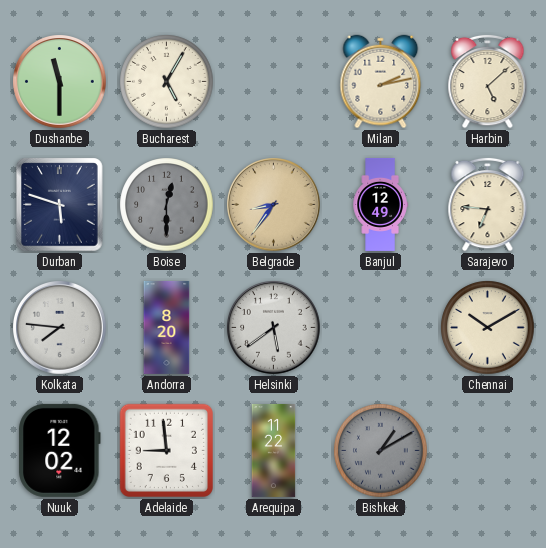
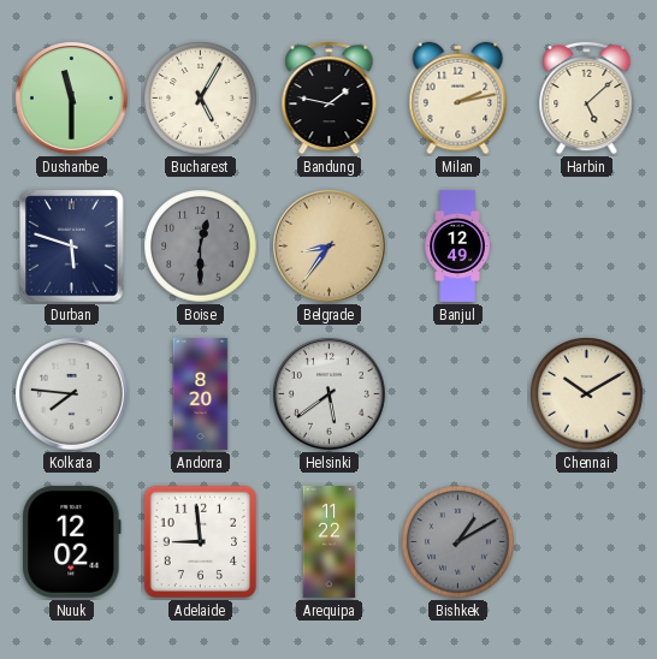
Bandung: none -> 1:47 (330, 97)
Sarajevo: 6:46 -> none (488, 204)
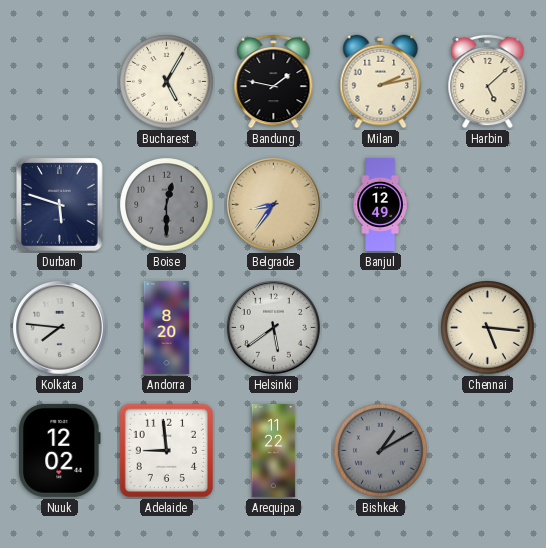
Dushanbe: 11:30 -> none (72, 99)
Chennai: 10:10 -> 5:16 (488, 328)
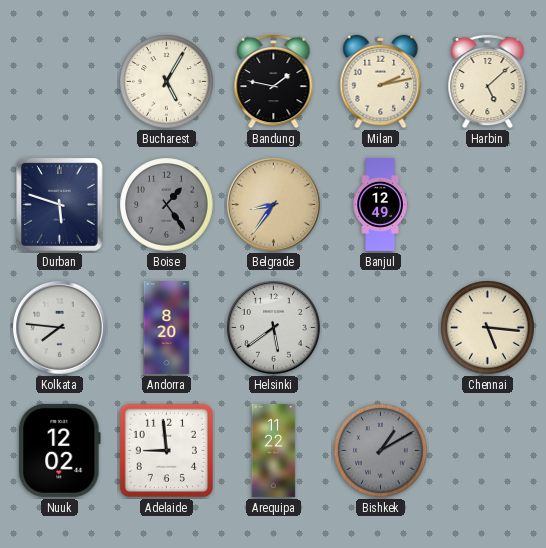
Boise: 12:30 -> 1:24 (167, 205)
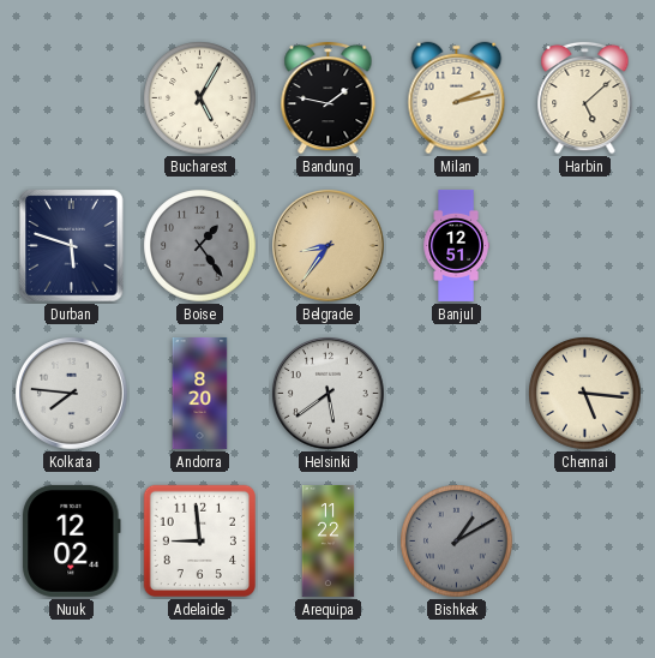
Banjul: 12:49 -> 12:51 (456, 245)
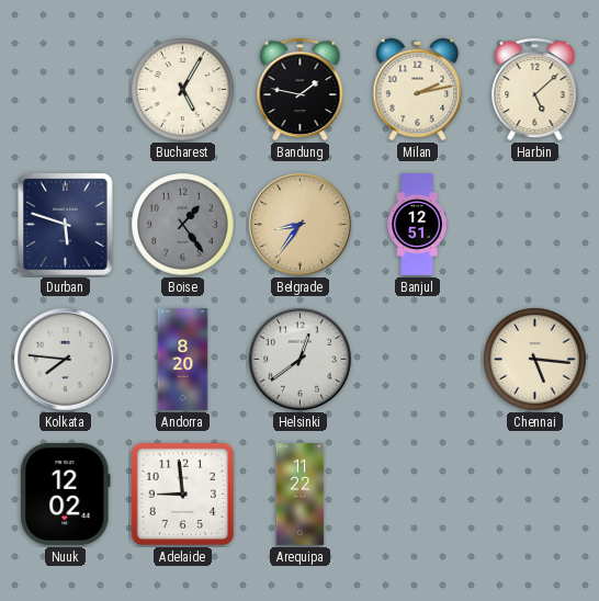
Helsinki: 5:39 -> 12:39 (301, 360)
Bishkek: 1:10 -> none (457, 542)
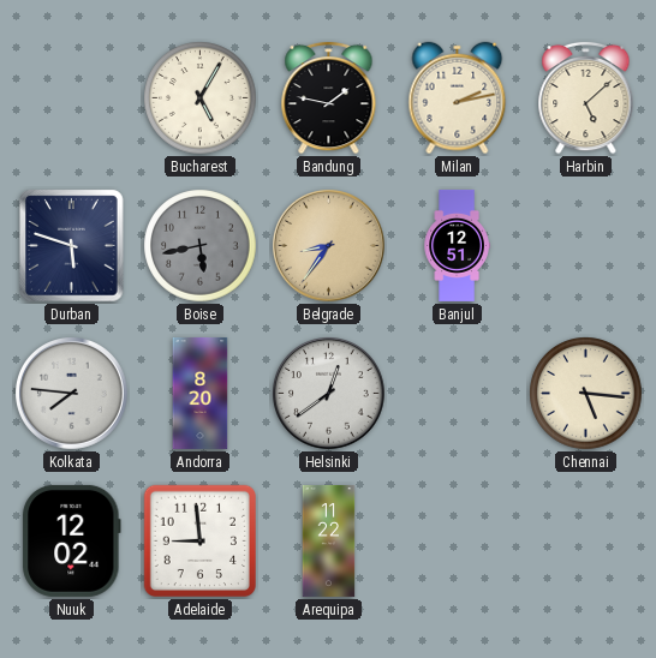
Boise: 1:24 -> 5:43 (201, 246)
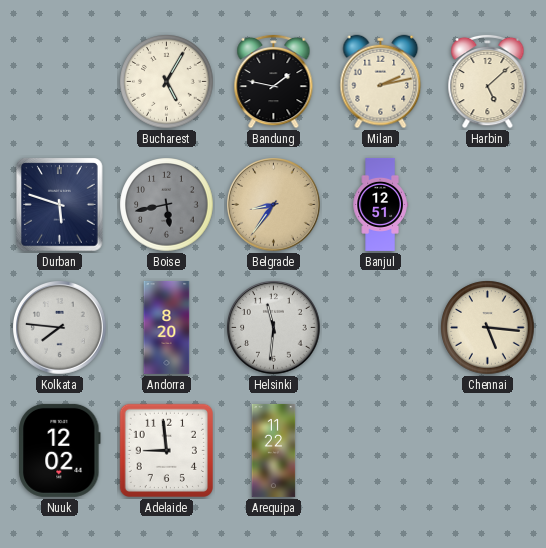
Helsinki: 12:39 -> 11:31 (274, 328)
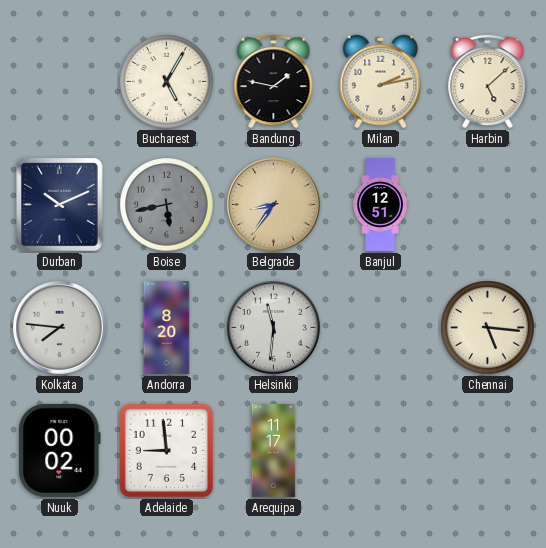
Durban: 5:48 -> 10:11 (60, 205)
Nuuk: 12:02 -> 00:02 (60, 450)
Arequipa: 11:22 -> 11:17 (274, 450)
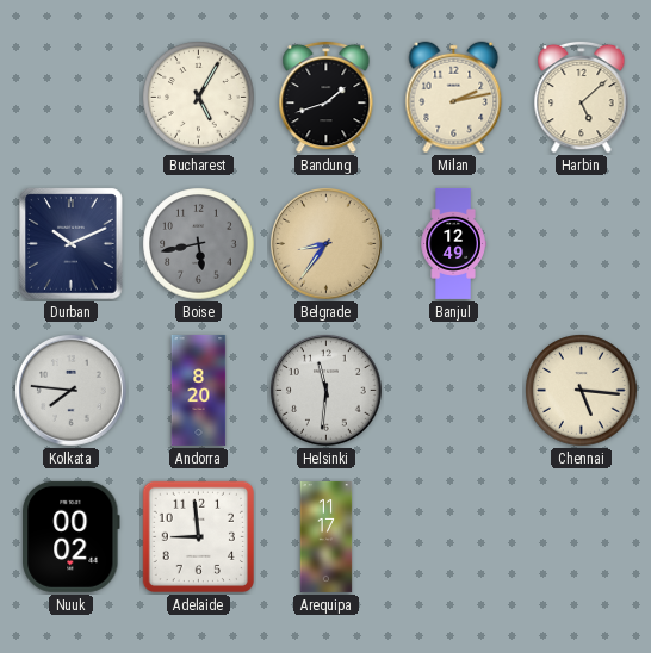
Bandung: 1:47 -> 1:42 (327, 97)
Banjul: 12:51 -> 12:49 (453, 243)
